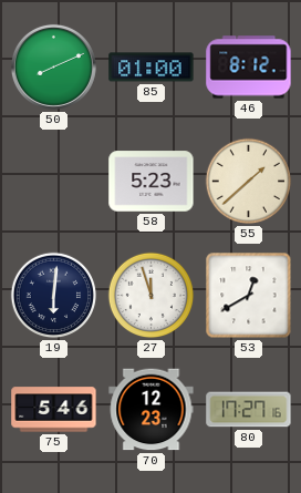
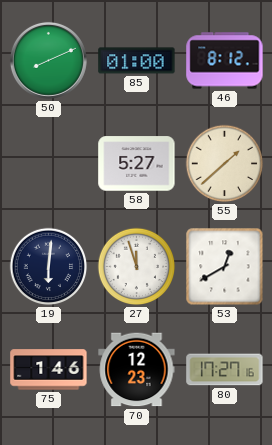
58: 5:23 -> 5:27 (137, 164)
75: 5:46 -> 1:46 (49, 370)
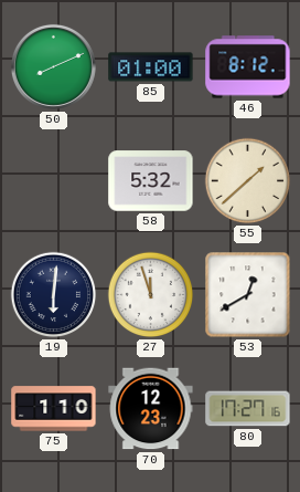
58: 5:27 -> 5:32 (151, 181)
75: 1:46 -> 1:10 (54, 409)
